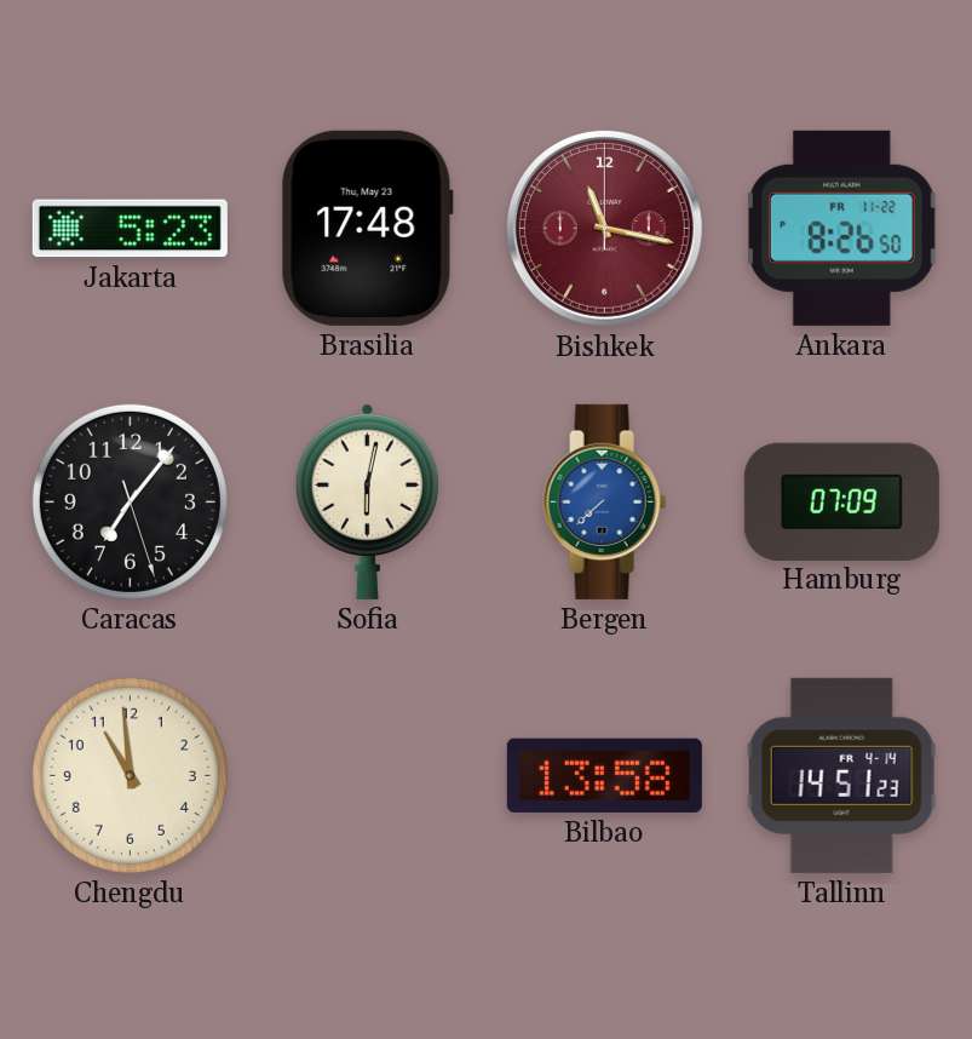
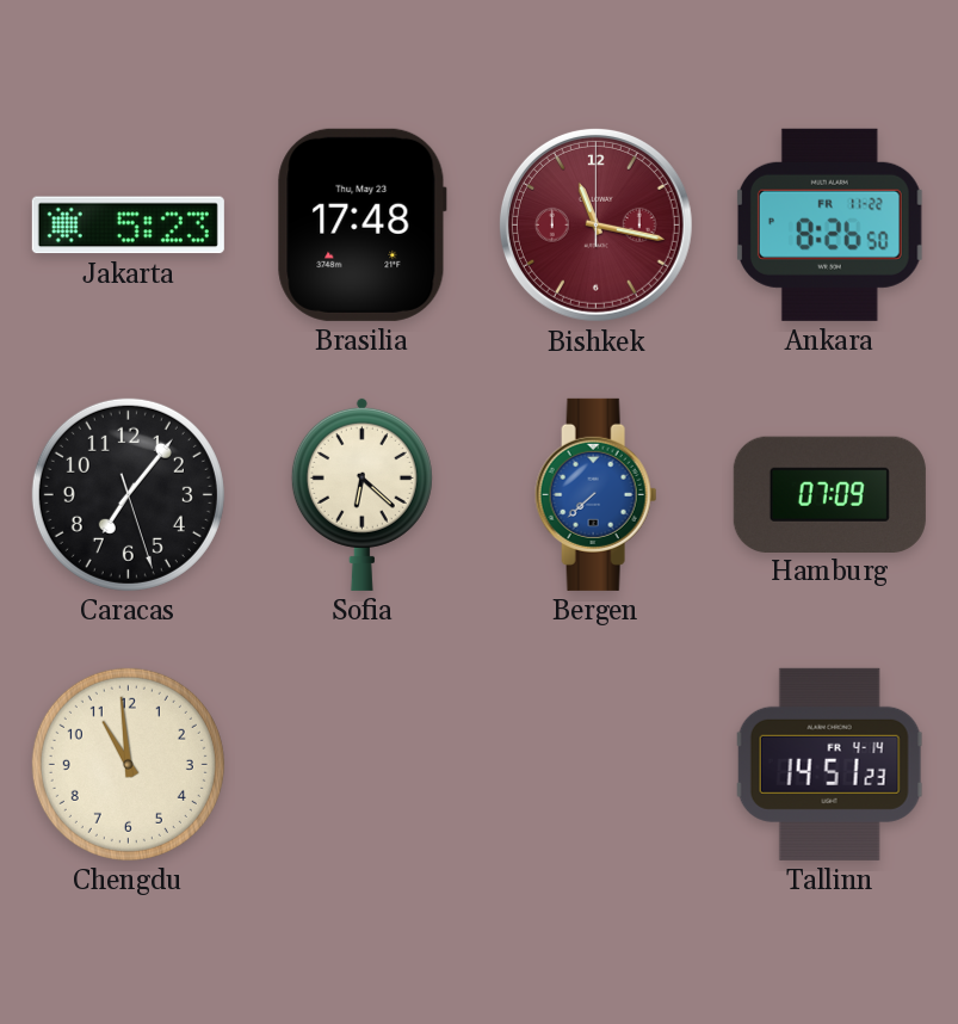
Sofia: 6:02 -> 6:22 (361, 494)
Bilbao: 13:58 -> none (604, 775)
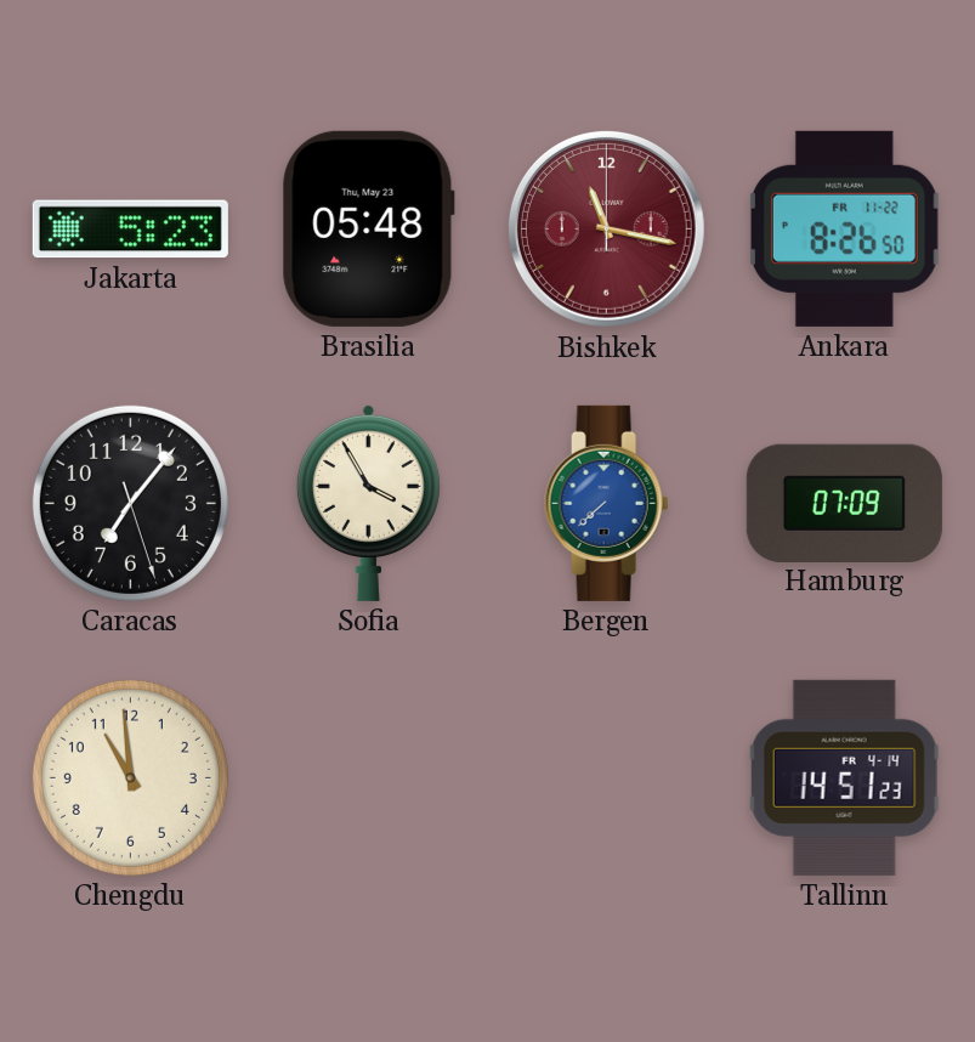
Brasilia: 17:48 -> 05:48 (368, 228)
Sofia: 6:22 -> 3:55 (368, 503)
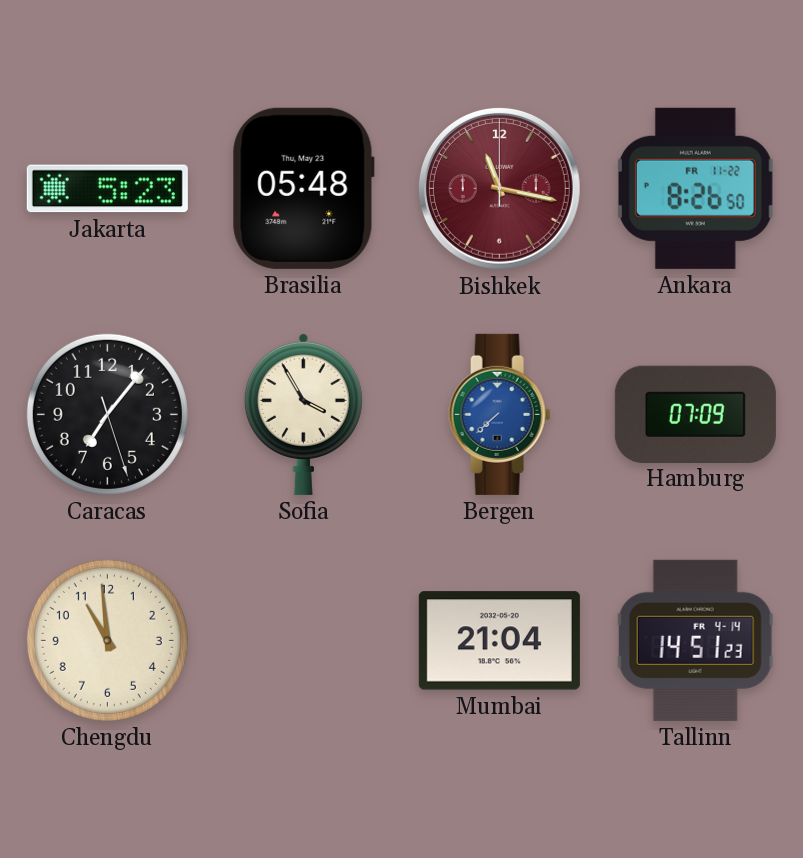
Mumbai: none -> 21:04 (499, 641)
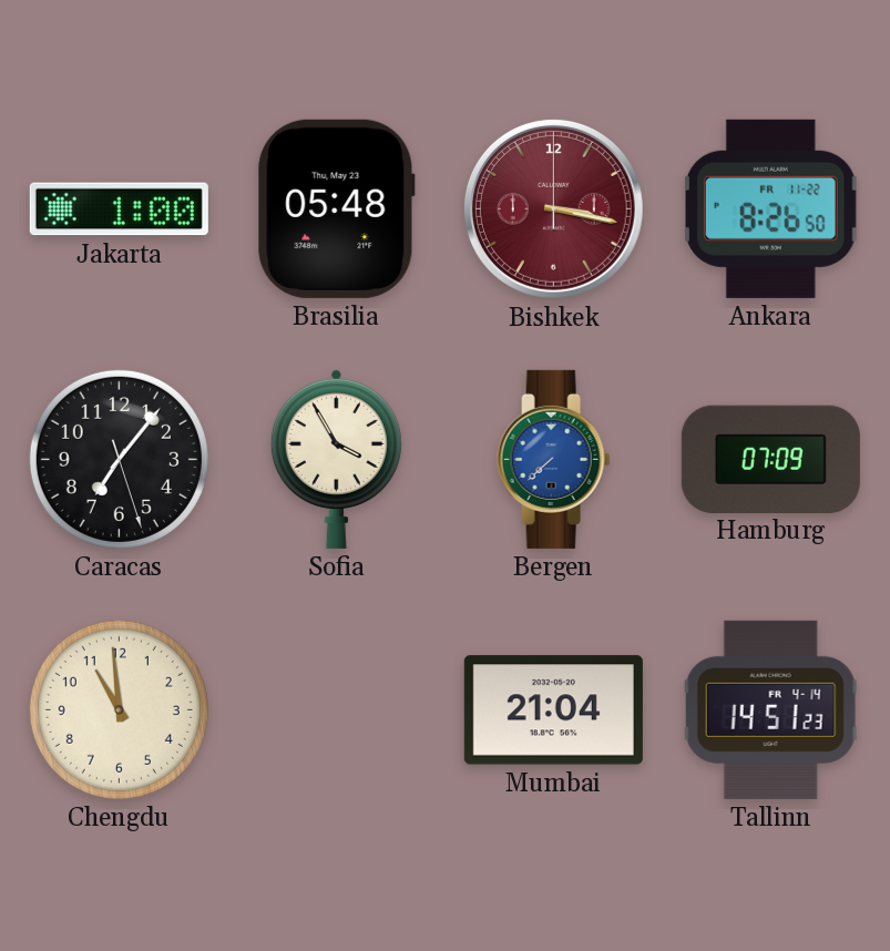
Jakarta: 5:23 -> 1:00 (119, 209)
Bishkek: 11:17 -> 3:17 (553, 208)
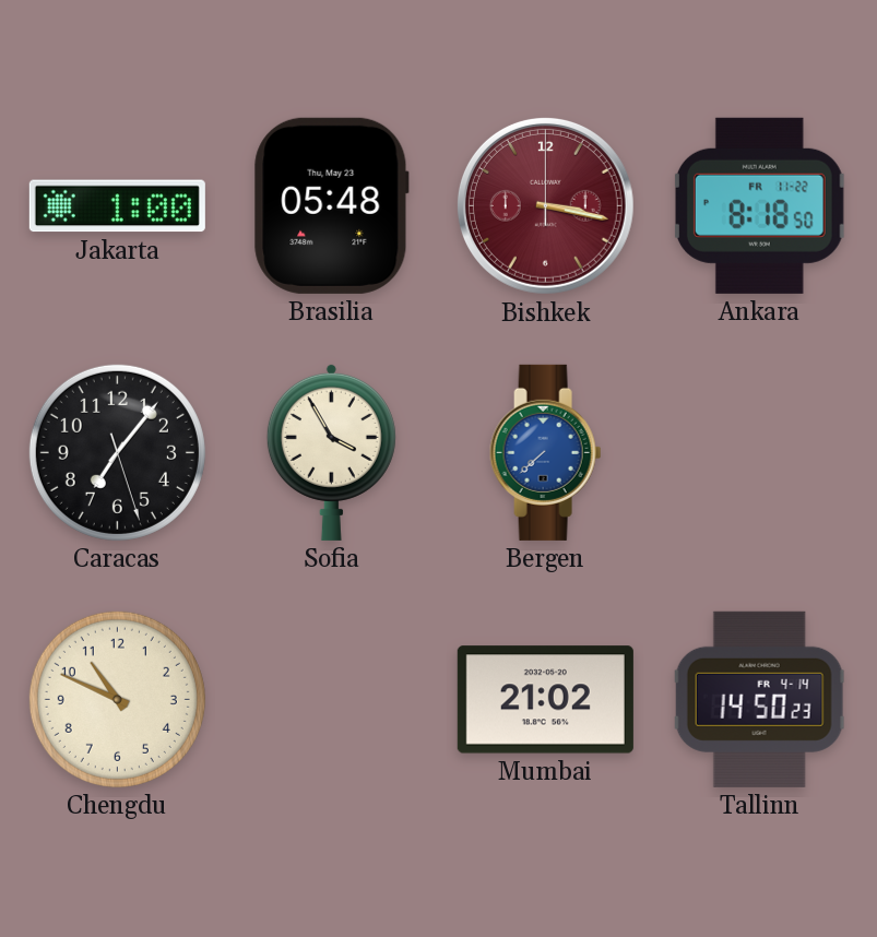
Ankara: 8:26 -> 8:18 (759, 205)
Hamburg: 07:09 -> none (770, 459)
Chengdu: 10:59 -> 10:49 (117, 699)
Mumbai: 21:04 -> 21:02 (545, 700)
Tallinn: 14:51 -> 14:50 (760, 699)
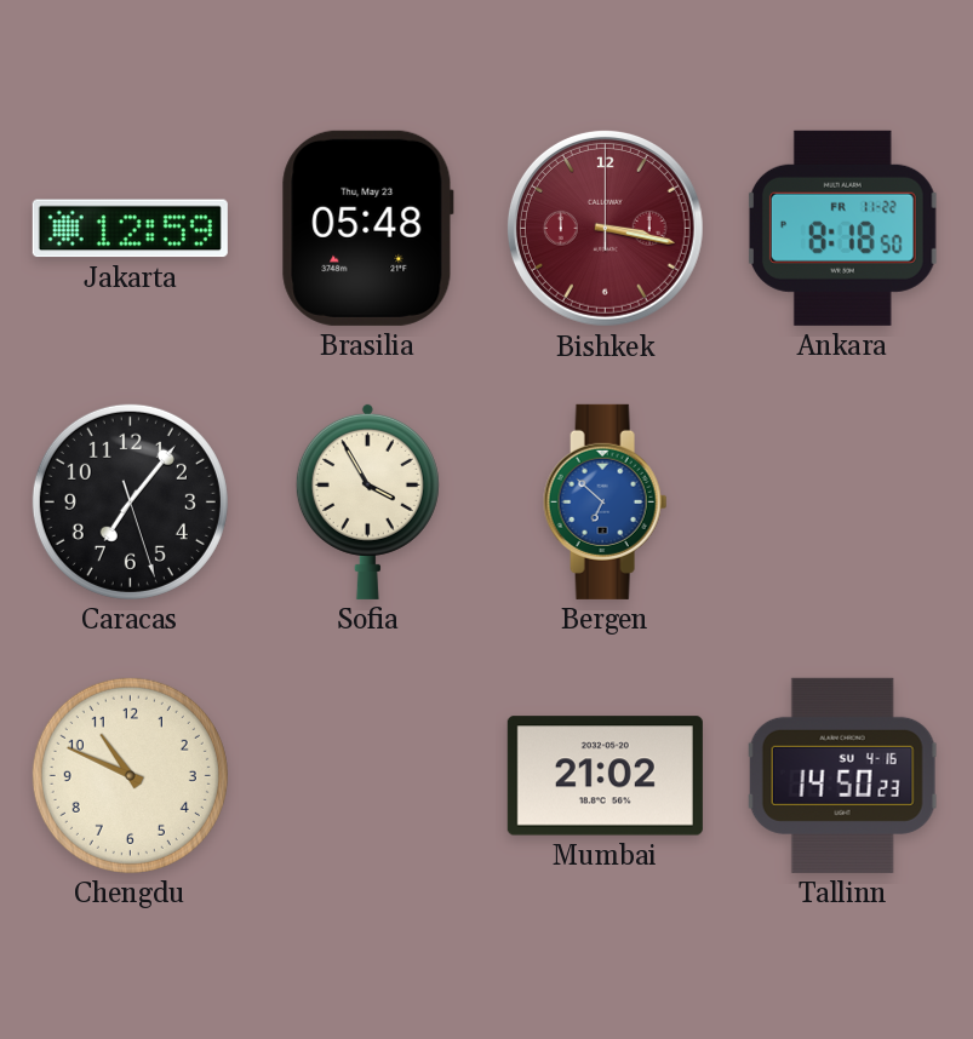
Jakarta: 1:00 -> 12:59 (130, 229)
Bergen: 7:38 -> 6:52 (606, 501)
Tallinn date: FR 4-14 -> SU 4-16 (843, 775)
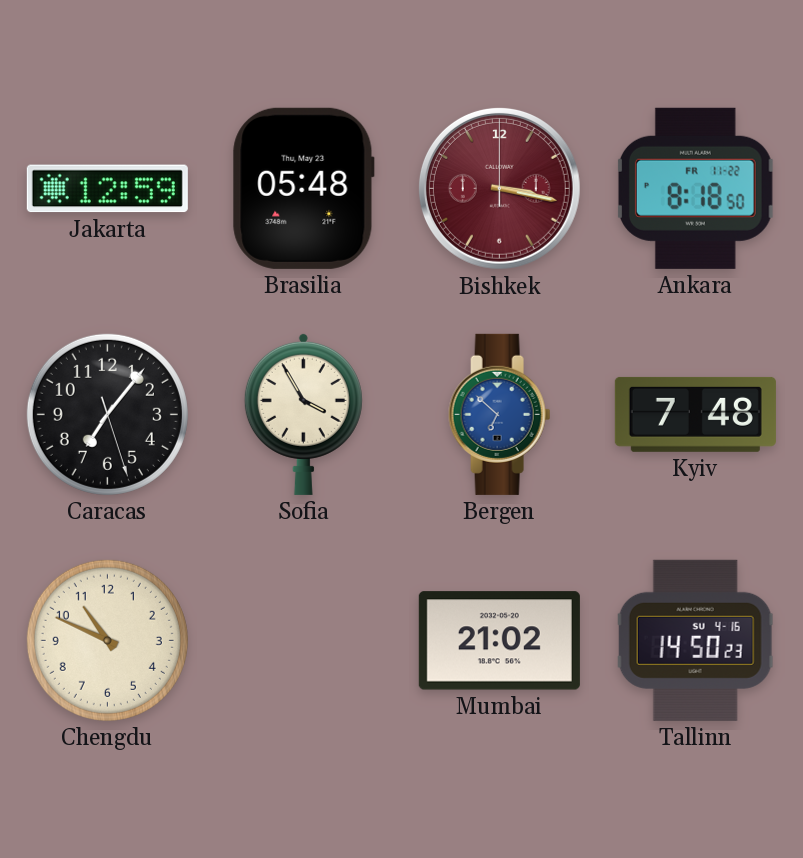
Kyiv: none -> 7:48 (695, 414)
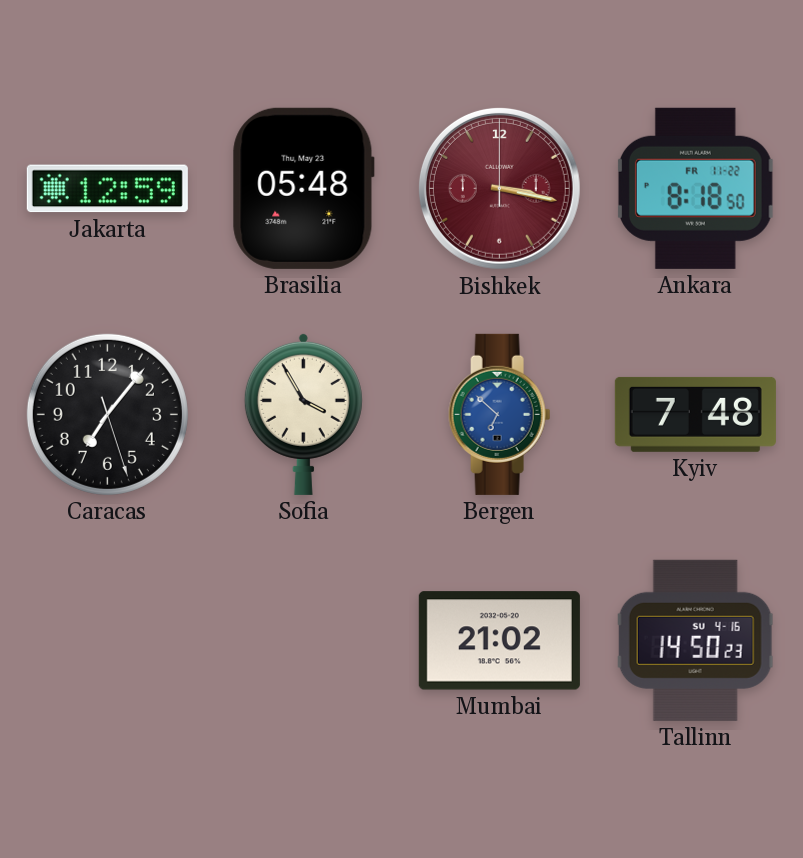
Chengdu: 10:49 -> none (107, 640)
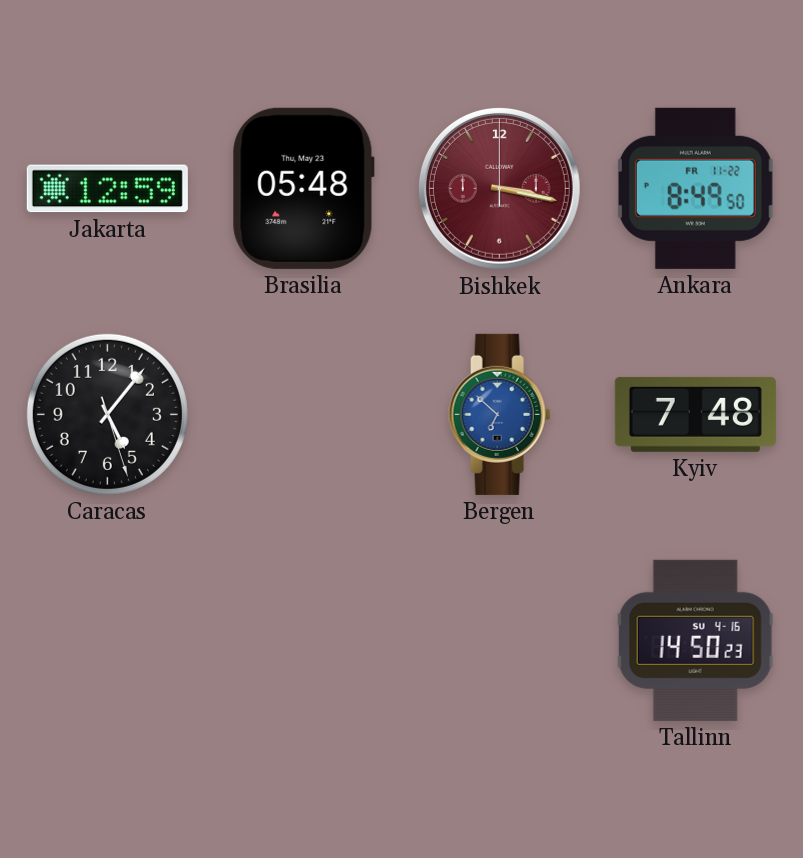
Ankara: 8:18 -> 8:49 (695, 188)
Caracas: 7:06 -> 5:06 (107, 414)
Sofia: 3:55 -> none (303, 414)
Mumbai: 21:02 -> none (499, 641)
